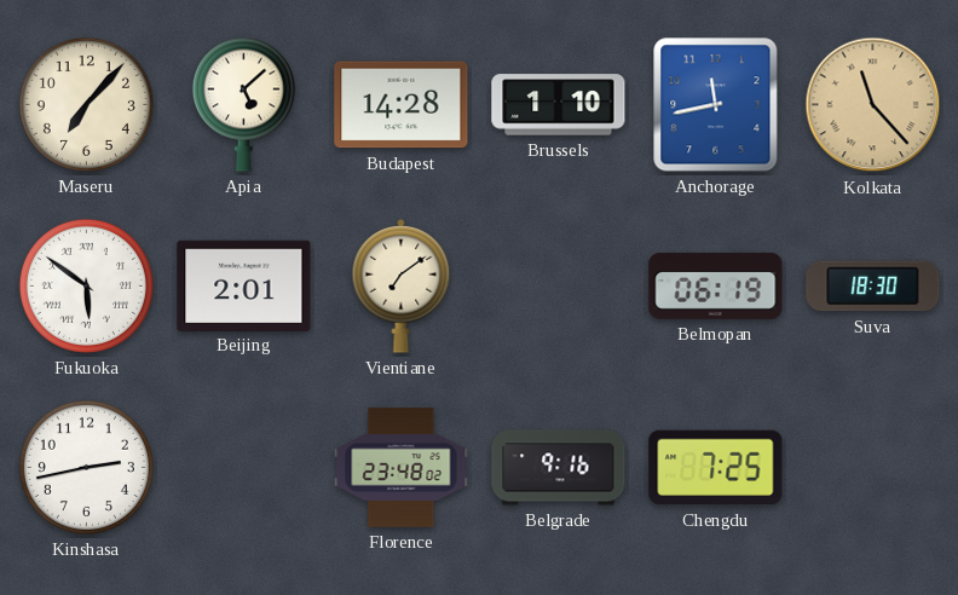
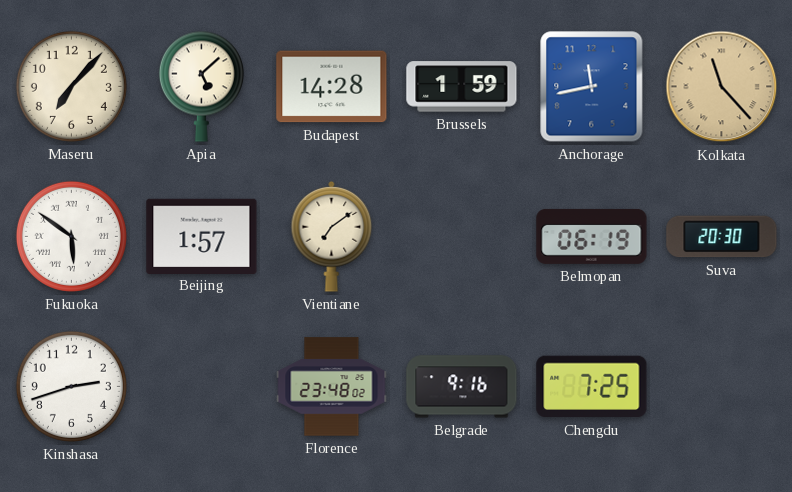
Brussels: 1:10 -> 1:59 (462, 87)
Beijing: 2:01 -> 1:57 (202, 236)
Suva: 18:30 -> 20:30 (722, 237)
Kinshasa: 2:43 -> 2:42 (71, 386)
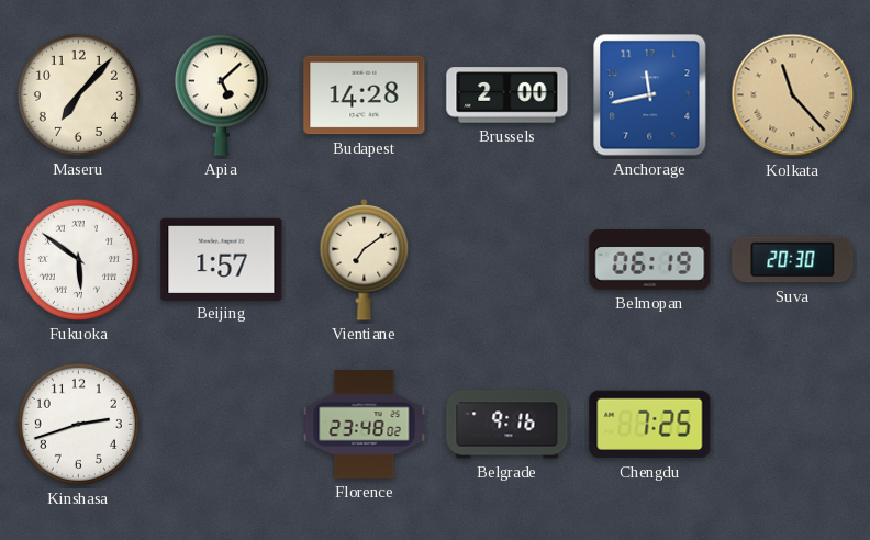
Brussels: 1:59 -> 2:00 (507, 95)
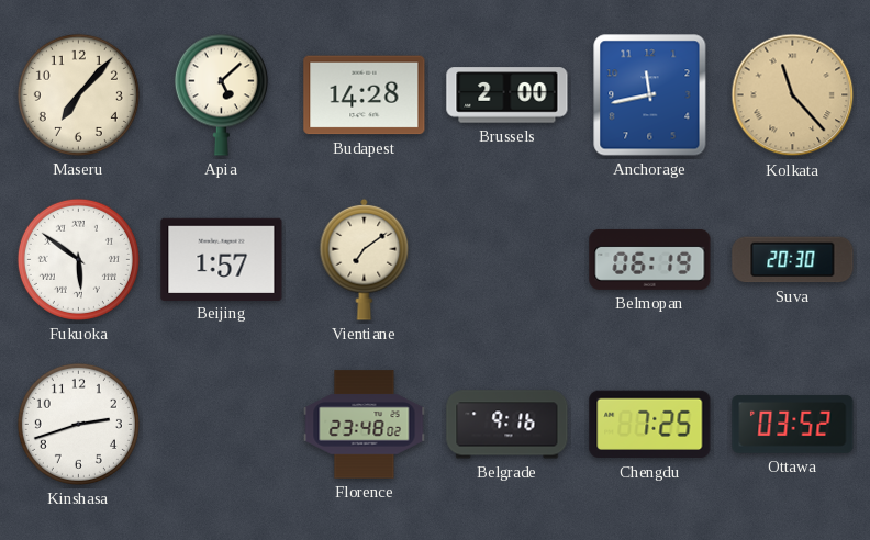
Ottawa: none -> 03:52 (793, 424)
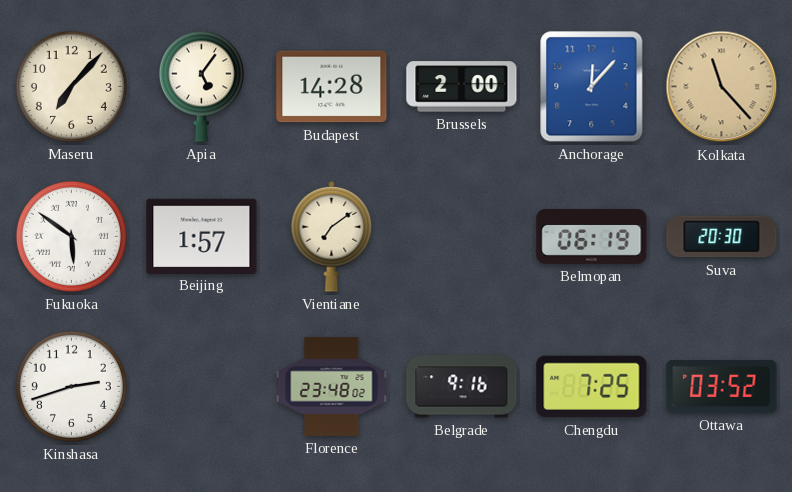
Apia: 5:08 -> 5:06 (201, 86)
Anchorage: 11:43 -> 12:07 (592, 87)
